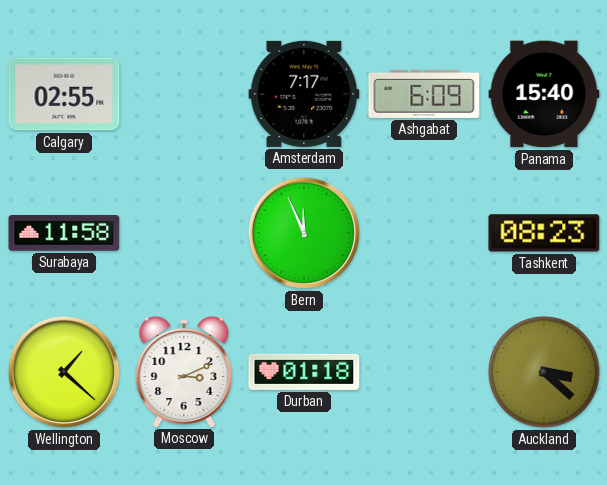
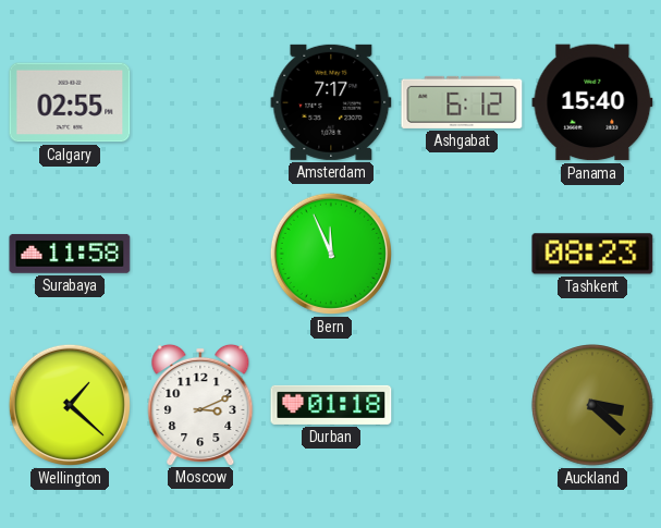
Ashgabat: 6:09 -> 6:12 (462, 102)
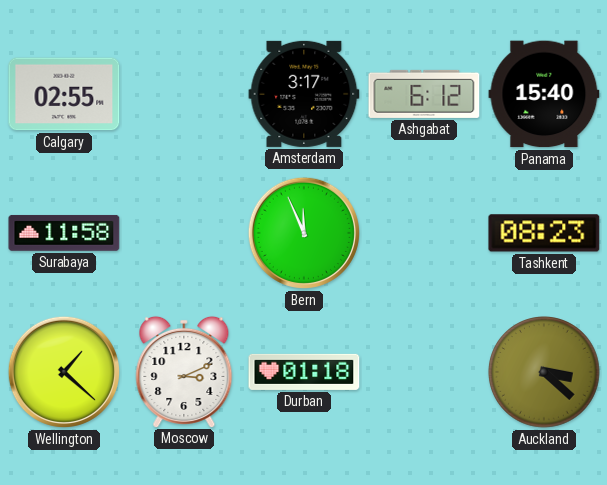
Amsterdam: 7:17 -> 3:17 (304, 94)
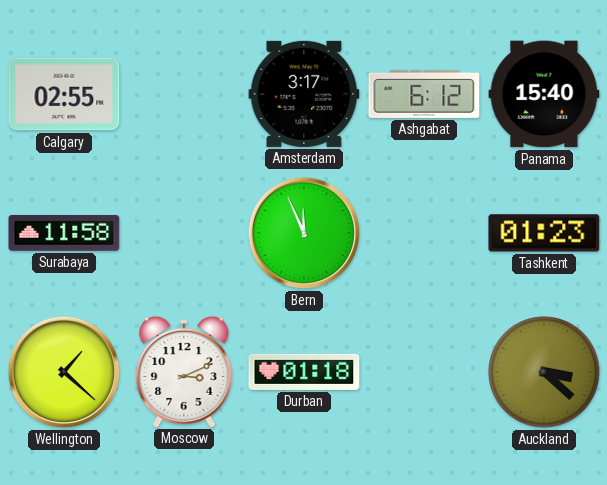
Tashkent: 08:23 -> 01:23 (544, 233)
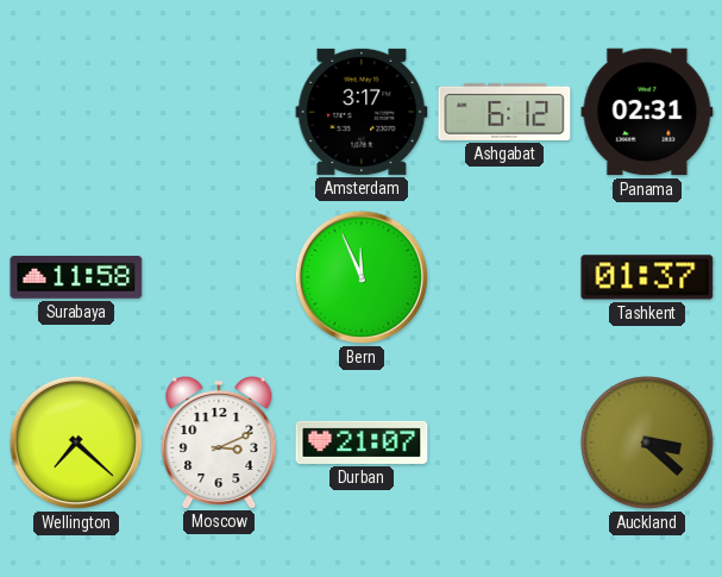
Calgary: 02:55 -> none (64, 94)
Panama: 15:40 -> 02:31 (647, 112)
Tashkent: 01:23 -> 01:37 (647, 277)
Wellington: 1:22 -> 7:22 (76, 443)
Durban: 01:18 -> 21:07 (362, 443)
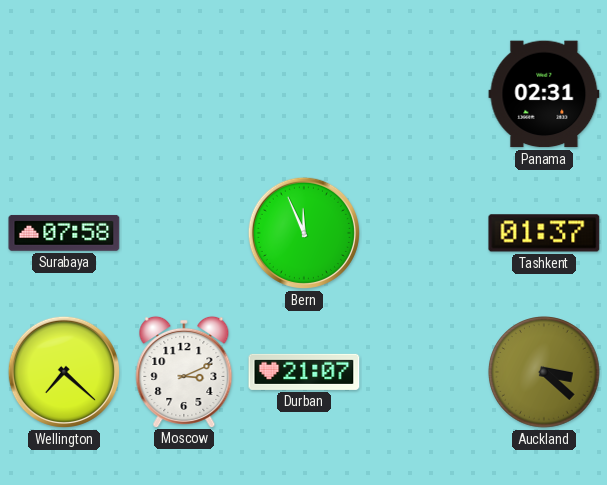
Amsterdam: 3:17 -> none (362, 112)
Ashgabat: 6:12 -> none (504, 112)
Surabaya: 11:58 -> 07:58 (64, 233)
